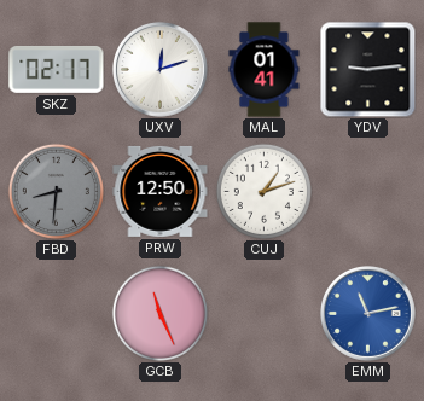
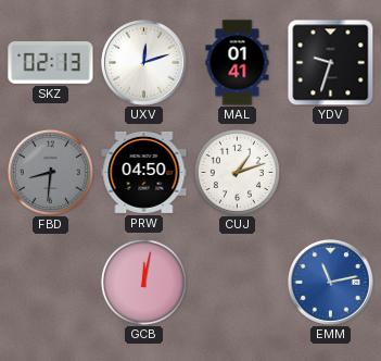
SKZ: 02:17 -> 02:13 (51, 63)
YDV: 9:14 -> 9:33 (330, 62)
PRW: 12:50 -> 04:50 (144, 172)
GCB: 11:26 -> 12:02 (143, 282)
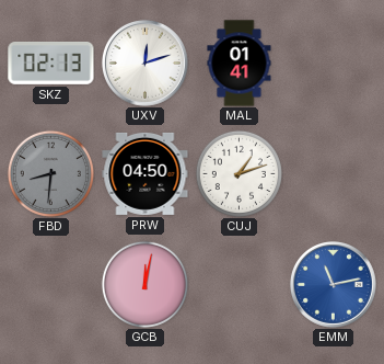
YDV: 9:33 -> none (330, 62)
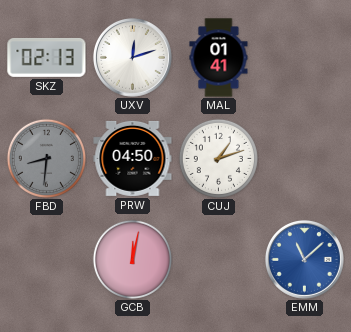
EMM: 11:13 -> 11:08 (304, 259)
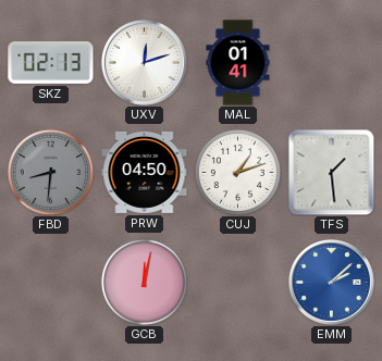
TFS: none -> 1:29 (331, 172)
EMM: 11:08 -> 2:08 (331, 282)
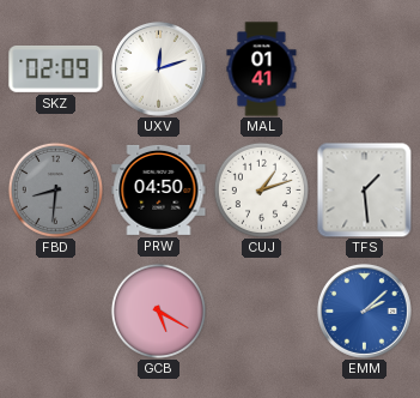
SKZ: 02:13 -> 02:09 (56, 70)
GCB: 12:02 -> 5:20 (158, 310)
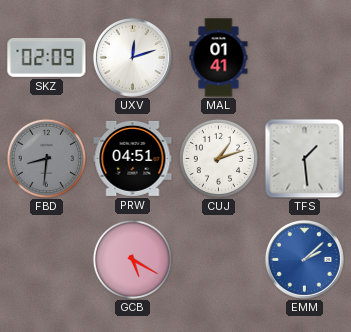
PRW: 04:50 -> 04:51 (133, 158)
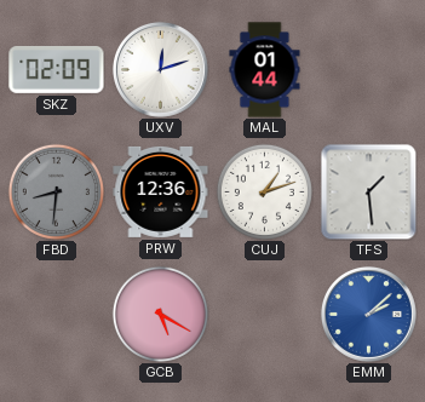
MAL: 01:41 -> 01:44 (265, 70)
PRW: 04:51 -> 12:36 (161, 191)
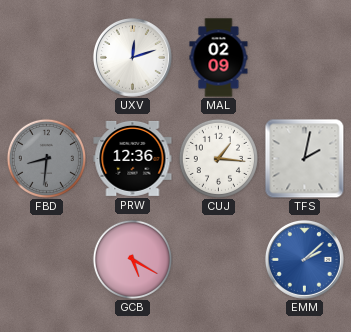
SKZ: 02:09 -> none (57, 70)
MAL: 01:44 -> 02:09 (219, 58)
CUJ: 1:12 -> 1:16 (218, 158)
TFS: 1:29 -> 2:02 (304, 158)
